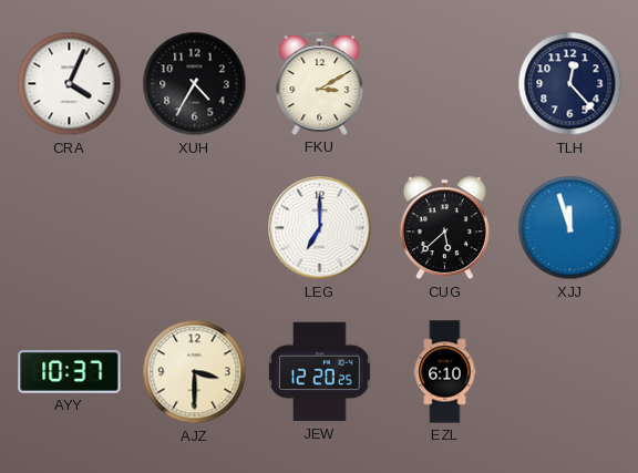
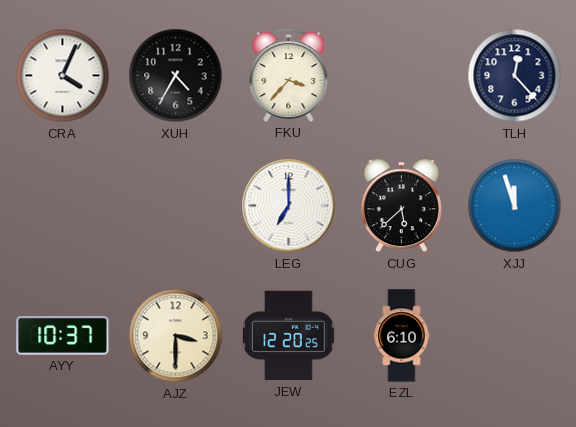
FKU: 3:10 -> 3:37 (289, 75)
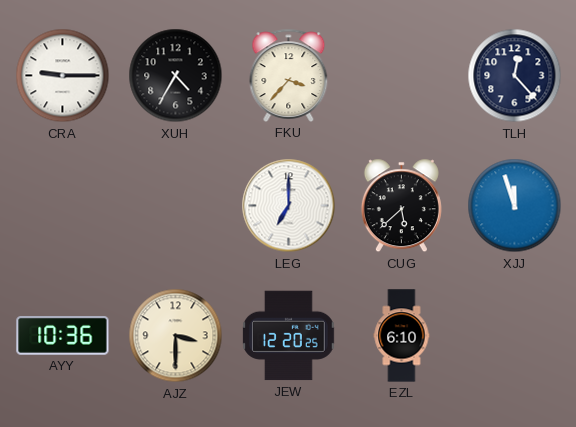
CRA: 4:04 -> 9:15 (63, 76)
AYY: 10:37 -> 10:36 (63, 336)
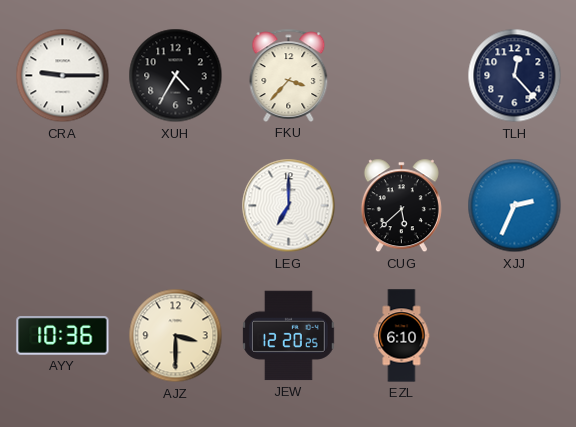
XJJ: 11:57 -> 2:34 (515, 206)
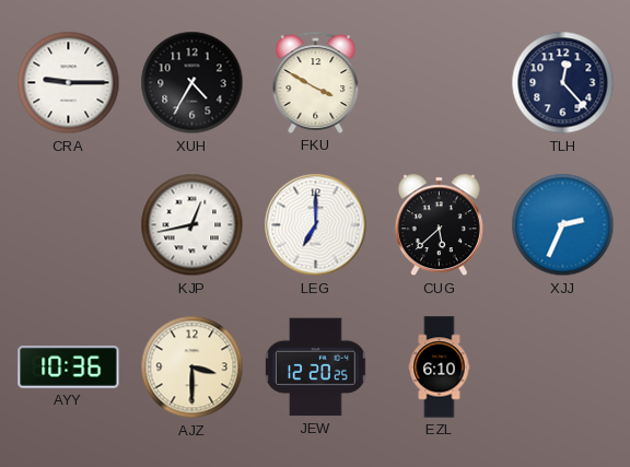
FKU: 3:37 -> 3:50 (316, 82)
KJP: none -> 12:43 (192, 225)
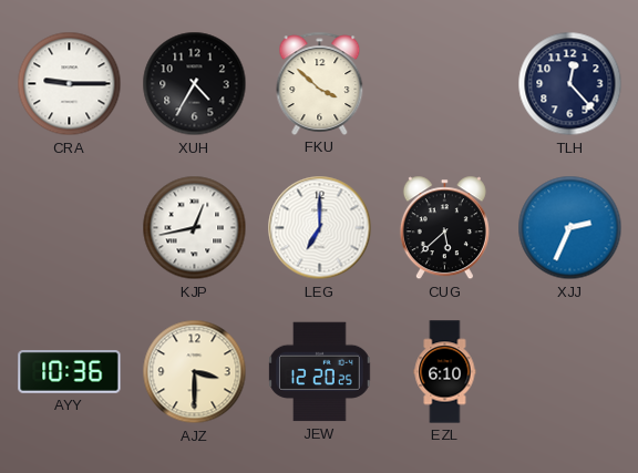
FKU: 3:50 -> 3:52 (320, 83)
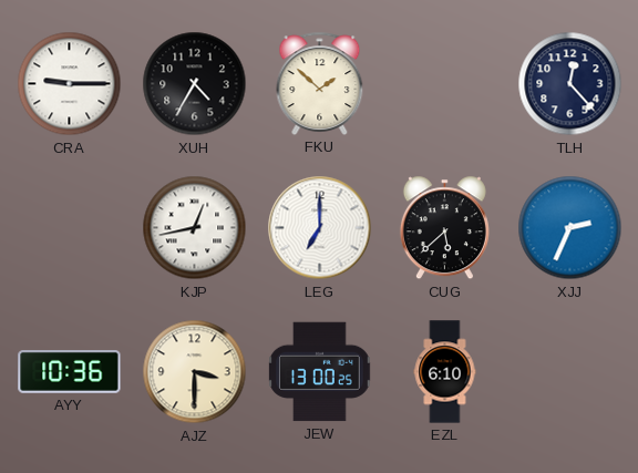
FKU: 3:52 -> 1:52 (320, 83)
JEW: 12:20 -> 13:00 (320, 372)
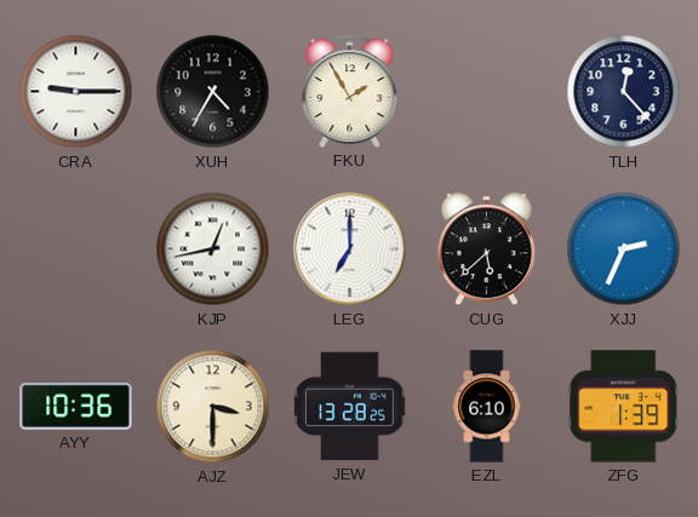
FKU: 1:52 -> 1:55 (350, 91)
JEW: 13:00 -> 13:28 (350, 407)
ZFG: none -> 1:39 (624, 407)
